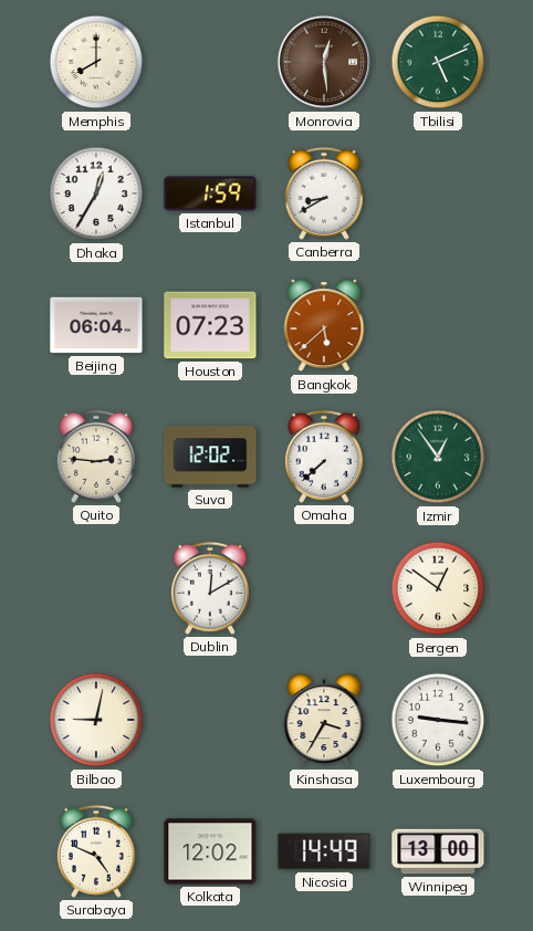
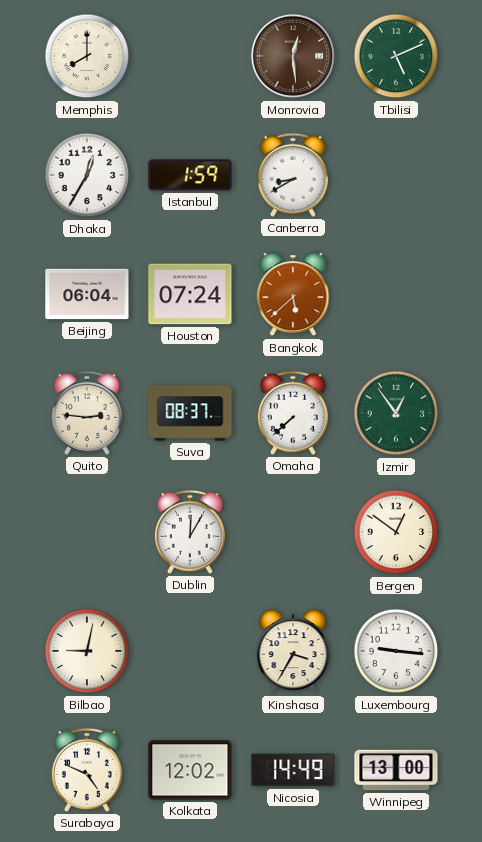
Houston: 07:23 -> 07:24 (190, 294)
Suva: 12:02 -> 08:37 (190, 413)
Dublin: 12:10 -> 12:05 (190, 532)
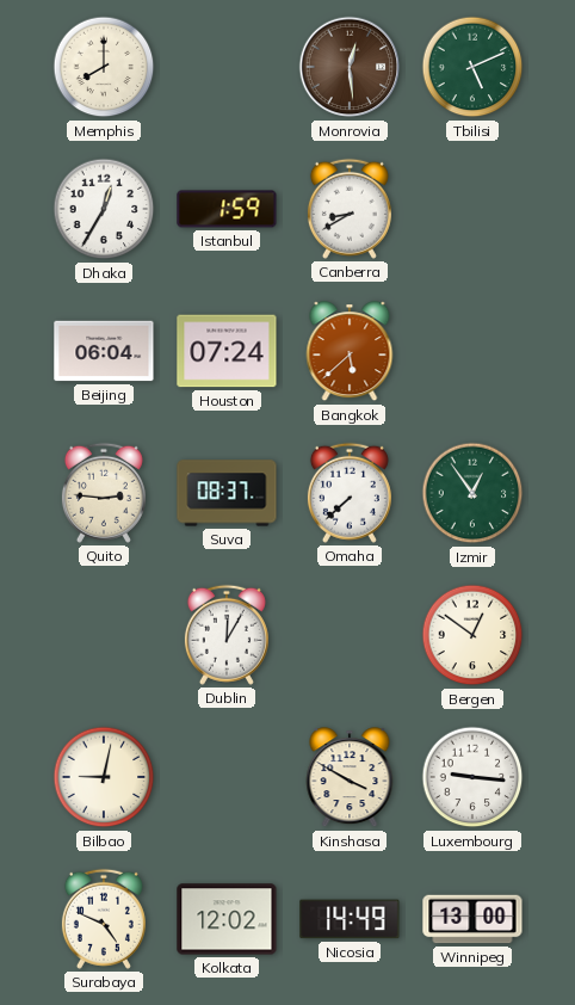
Kinshasa: 3:35 -> 3:50 (350, 778)
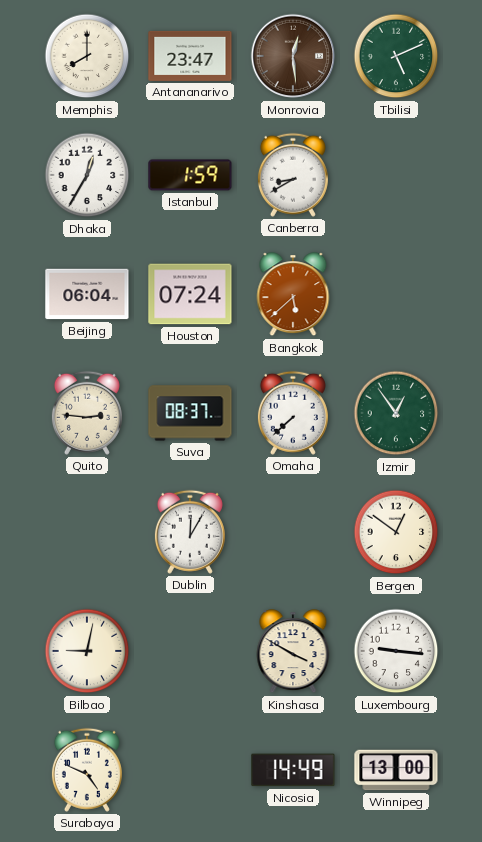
Antananarivo: none -> 23:47 (190, 56)
Kolkata: 12:02 -> none (227, 919)
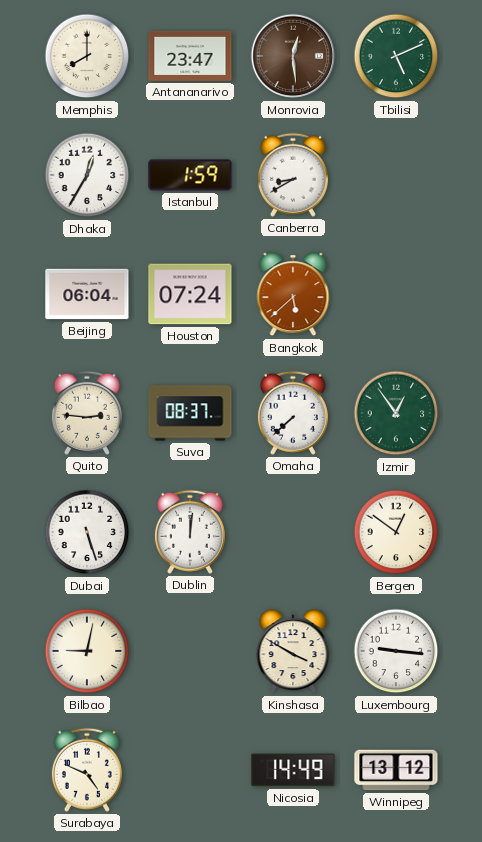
Dubai: none -> 5:27 (87, 532)
Dublin: 12:05 -> 12:01 (190, 532)
Winnipeg: 13:00 -> 13:12 (396, 770)
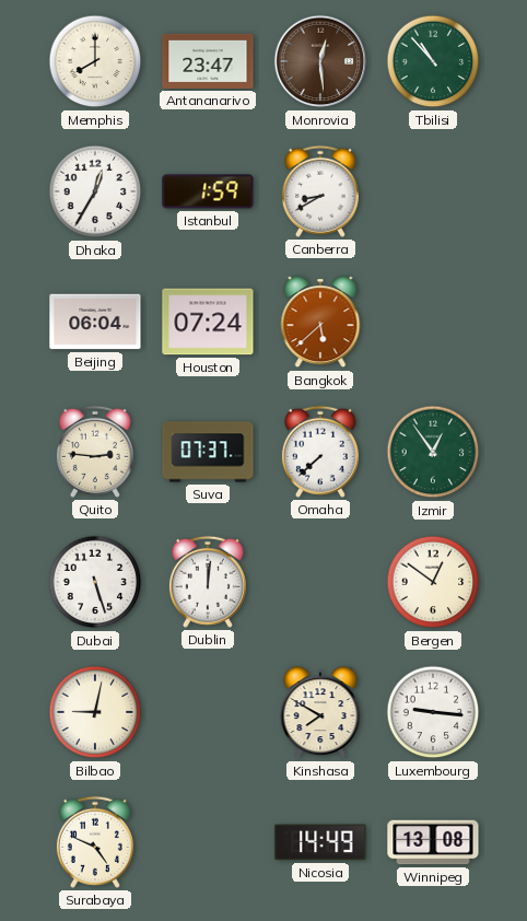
Tbilisi: 5:11 -> 10:53 (433, 61)
Suva: 08:37 -> 07:37 (208, 452)
Kinshasa: 3:50 -> 7:50 (320, 713)
Winnipeg: 13:12 -> 13:08 (433, 842)
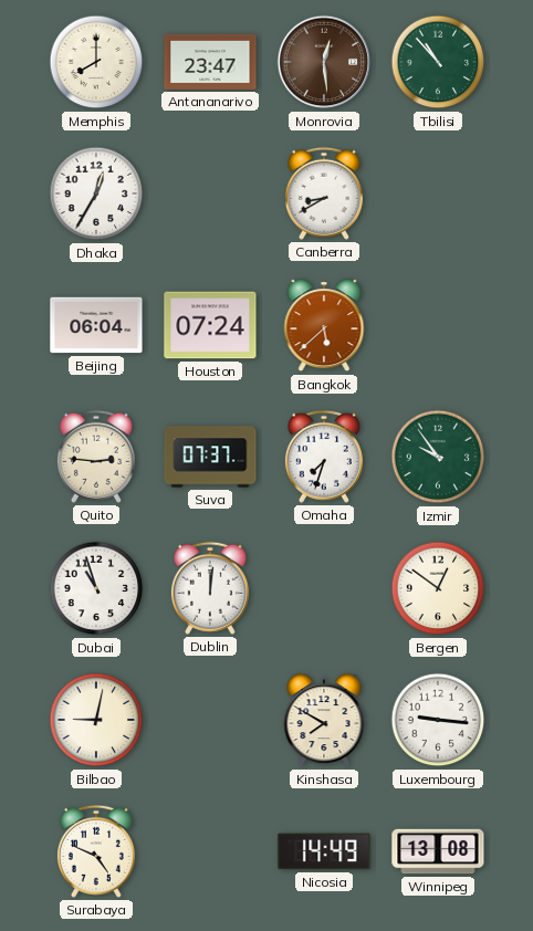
Istanbul: 1:59 -> none (208, 191)
Omaha: 7:38 -> 7:33 (324, 457)
Izmir: 12:54 -> 9:54 (438, 457)
Dubai: 5:27 -> 10:57 (96, 588)
